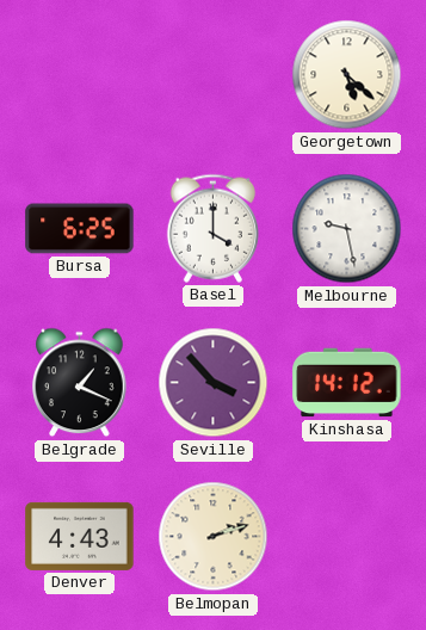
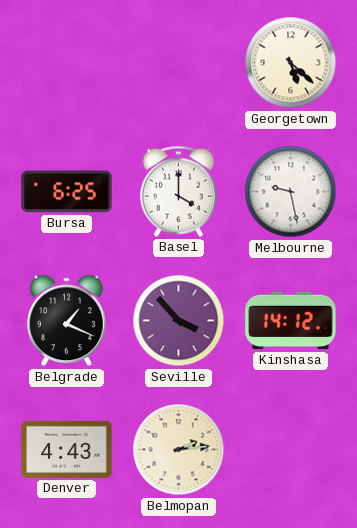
Belmopan: 2:12 -> 2:14 (179, 450)
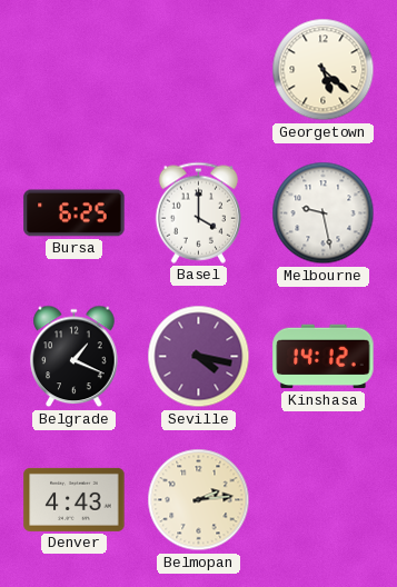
Seville: 3:53 -> 4:17 (199, 357)
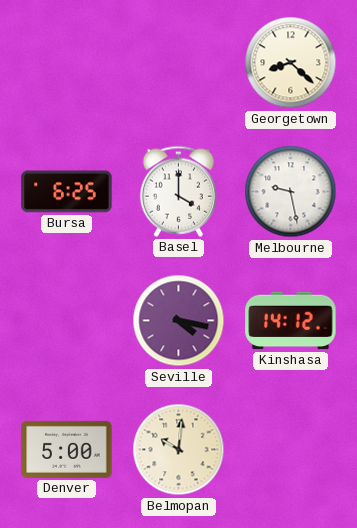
Georgetown: 5:22 -> 8:22 (291, 63)
Belgrade: 1:19 -> none (75, 357)
Denver: 4:43 -> 5:00 (67, 449)
Belmopan: 2:14 -> 10:01 (179, 450)
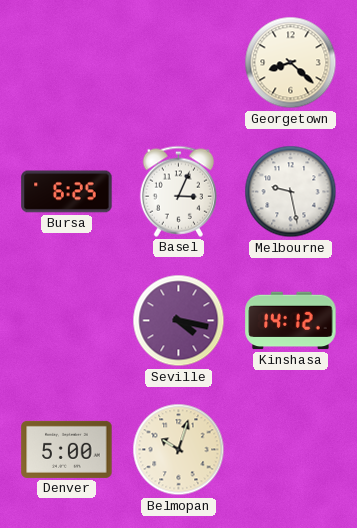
Basel: 4:00 -> 3:04 (178, 191)
Belmopan: 10:01 -> 10:03 (179, 450)
